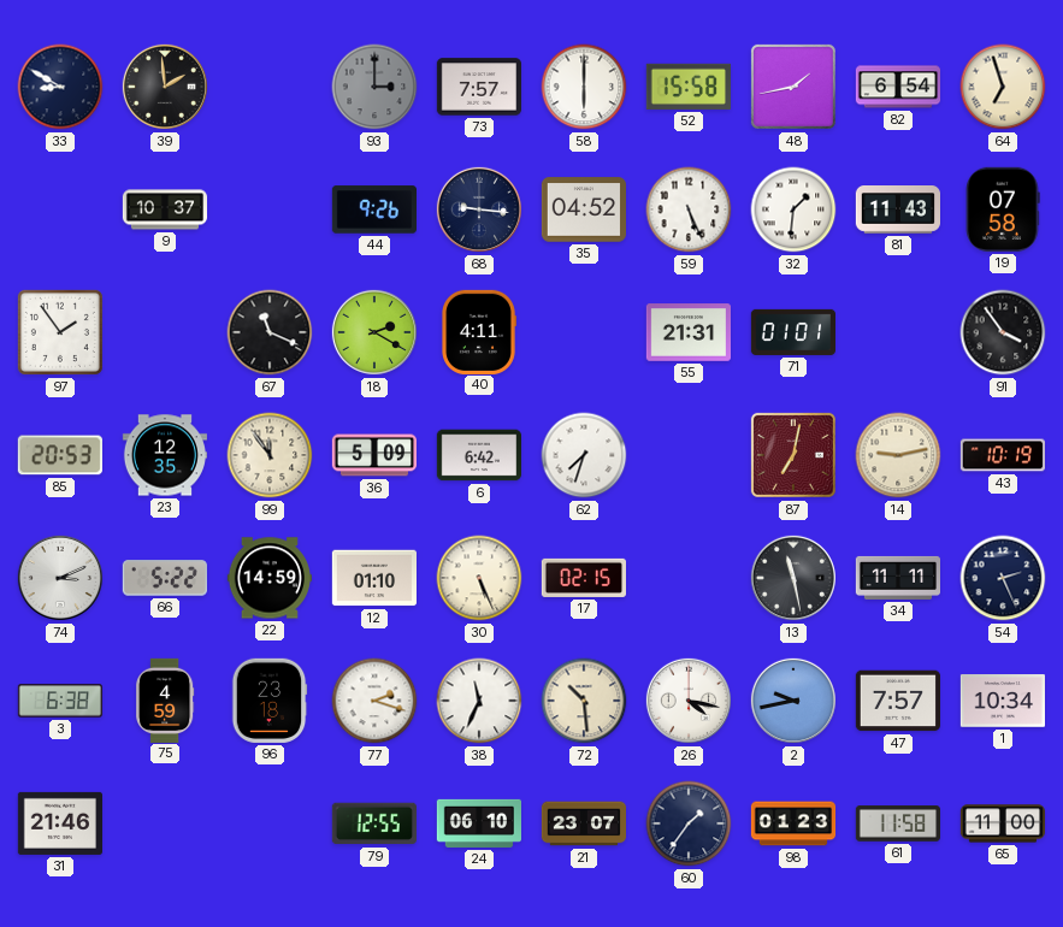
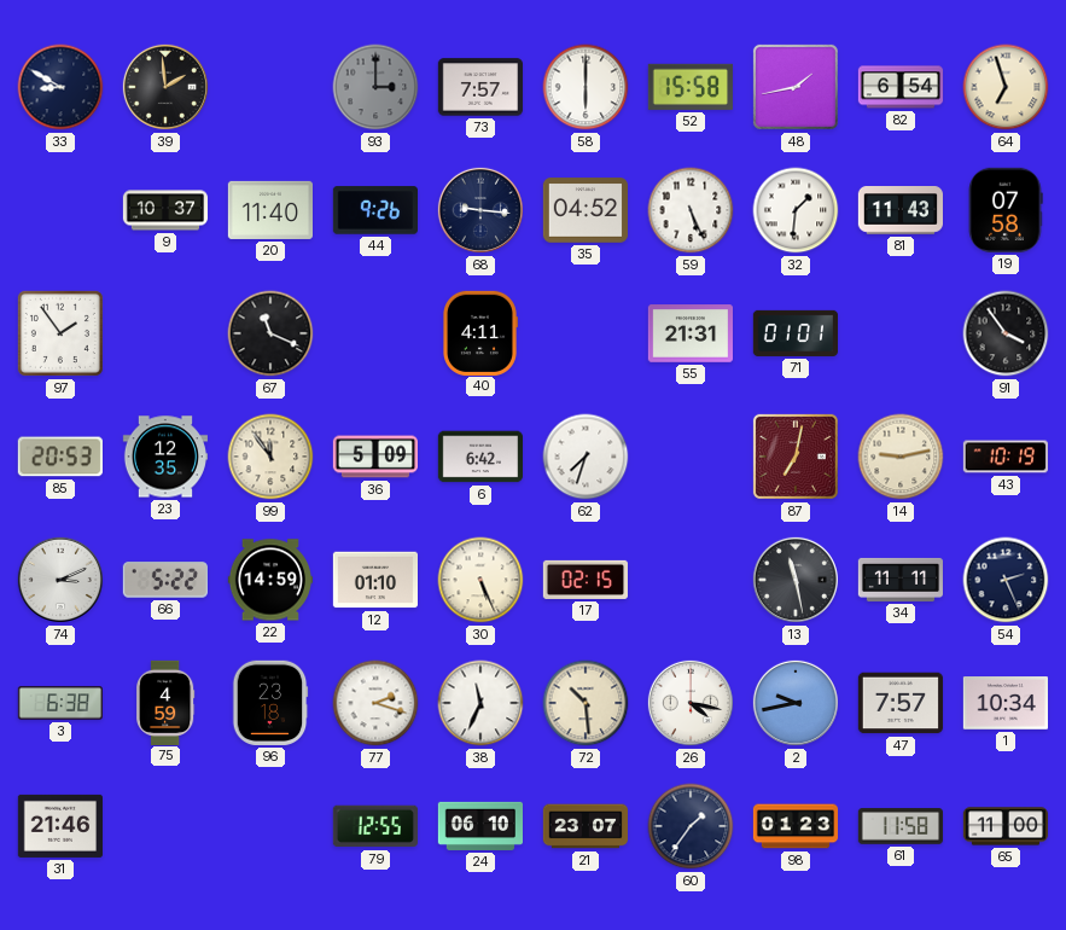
20: none -> 11:40 (269, 210)
18: 2:20 -> none (374, 332)
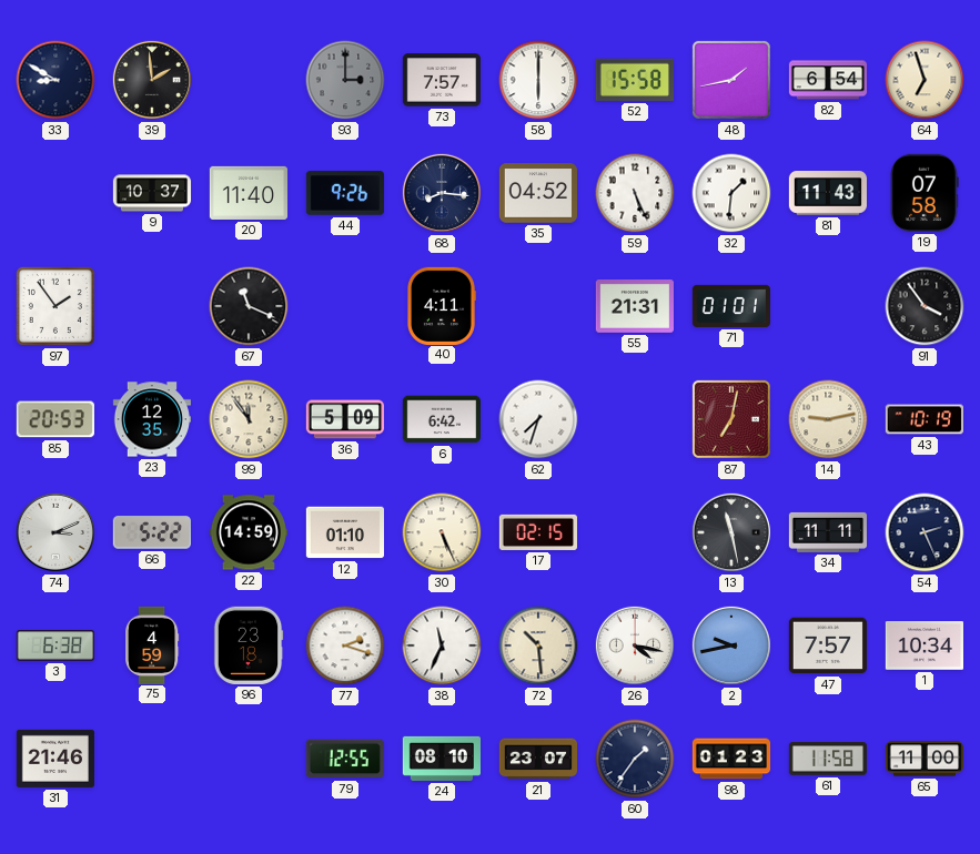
68: 9:16 -> 8:16 (442, 193)
24: 06:10 -> 08:10 (441, 759)
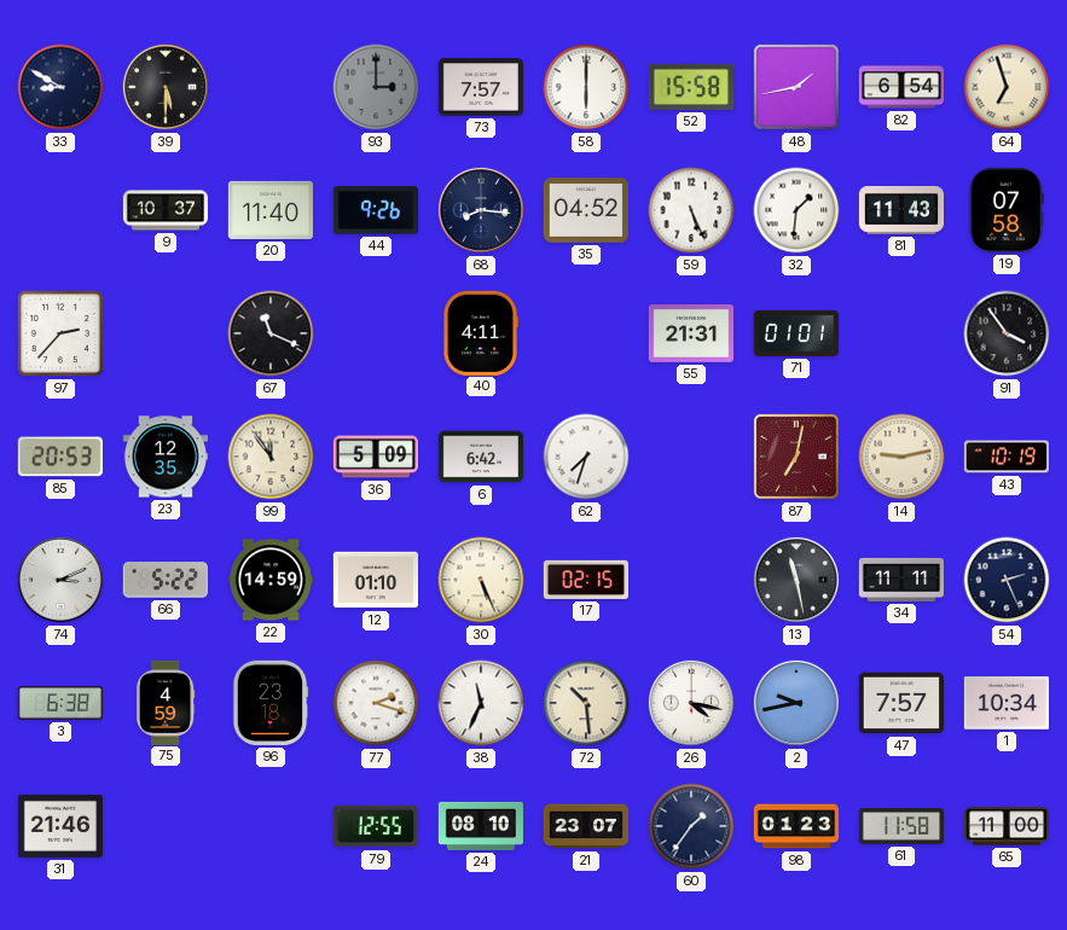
39: 1:59 -> 5:30 (166, 87)
97: 1:54 -> 2:37 (60, 333)
